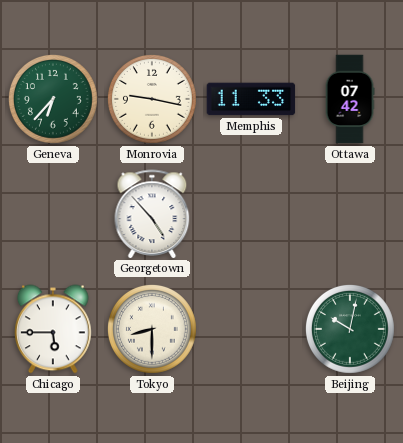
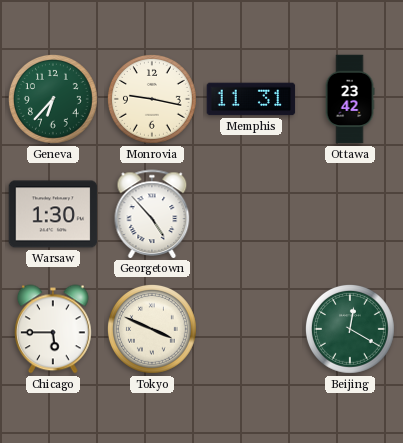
Memphis: 11:33 -> 11:31 (251, 99)
Ottawa: 07:42 -> 23:42 (350, 99)
Warsaw: none -> 1:30 (53, 214)
Tokyo: 8:30 -> 3:49 (152, 329)
Beijing: 10:02 -> 12:20 (350, 329)
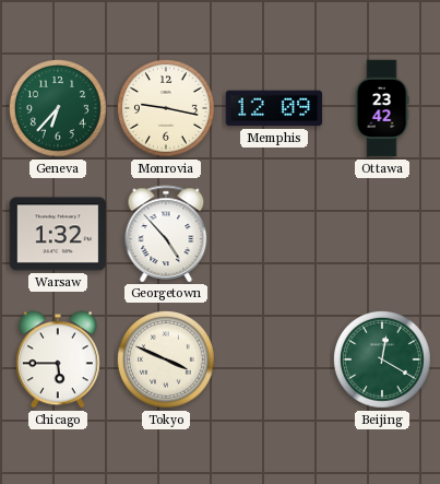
Memphis: 11:31 -> 12:09 (274, 108)
Warsaw: 1:30 -> 1:32 (58, 234)
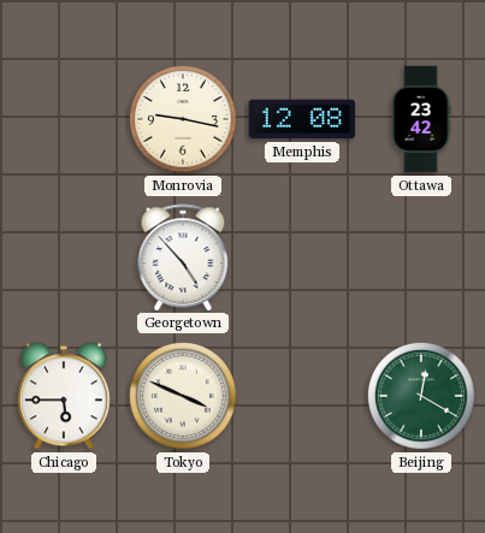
Geneva: 6:37 -> none (58, 108)
Memphis: 12:09 -> 12:08 (302, 119)
Warsaw: 1:32 -> none (58, 234)
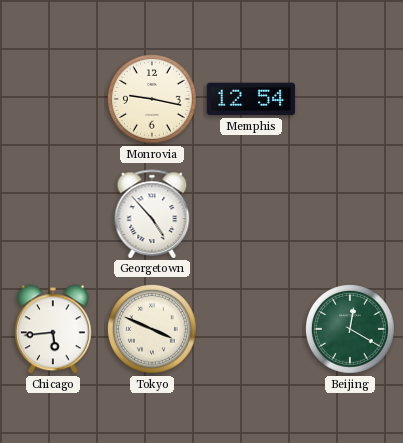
Memphis: 12:08 -> 12:54 (251, 99)
Ottawa: 23:42 -> none (421, 119)
Chicago: 5:45 -> 5:44 (54, 329)
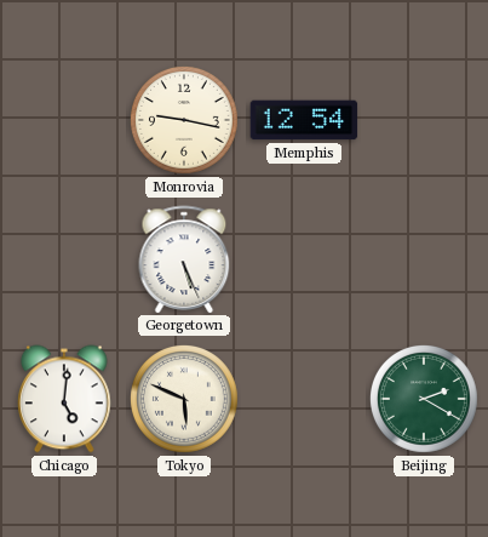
Georgetown: 4:53 -> 5:26 (184, 259)
Chicago: 5:44 -> 5:01 (65, 399)
Tokyo: 3:49 -> 5:49 (184, 399)
Beijing: 12:20 -> 2:20 (424, 399)
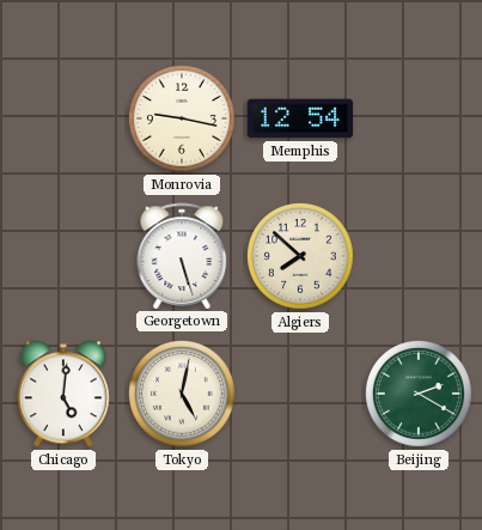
Georgetown: 5:26 -> 5:27 (182, 256)
Algiers: none -> 7:52 (300, 256)
Tokyo: 5:49 -> 5:02 (182, 394)
